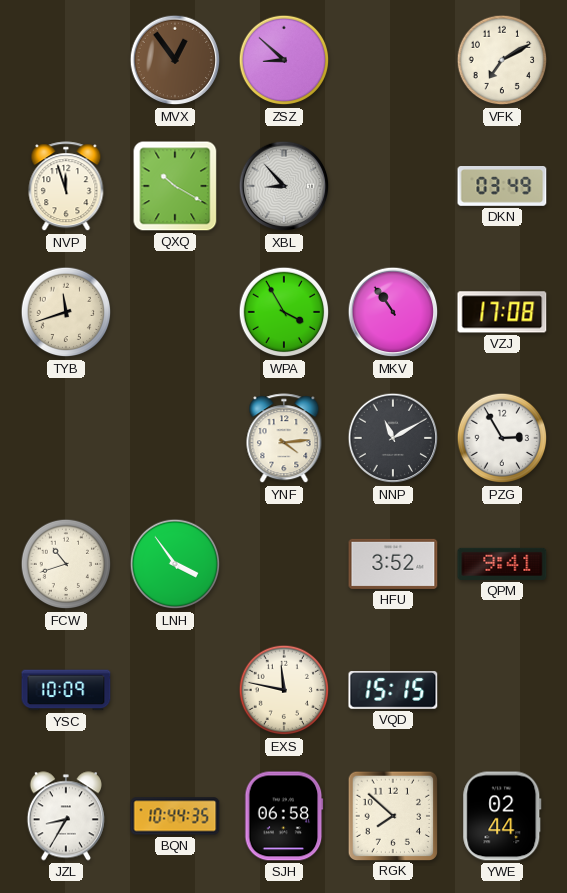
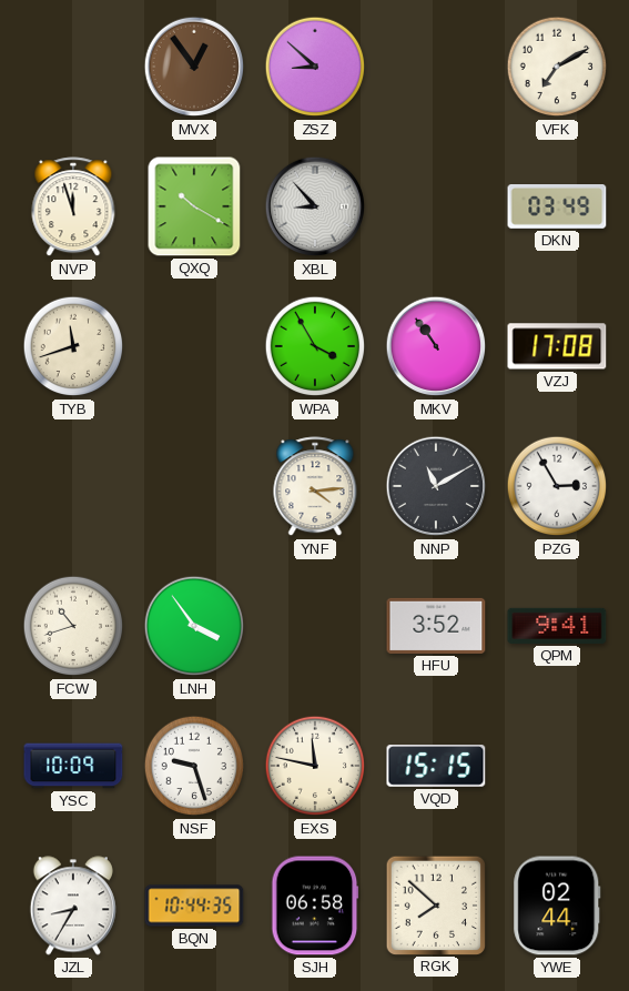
NSF: none -> 9:27 (194, 766)
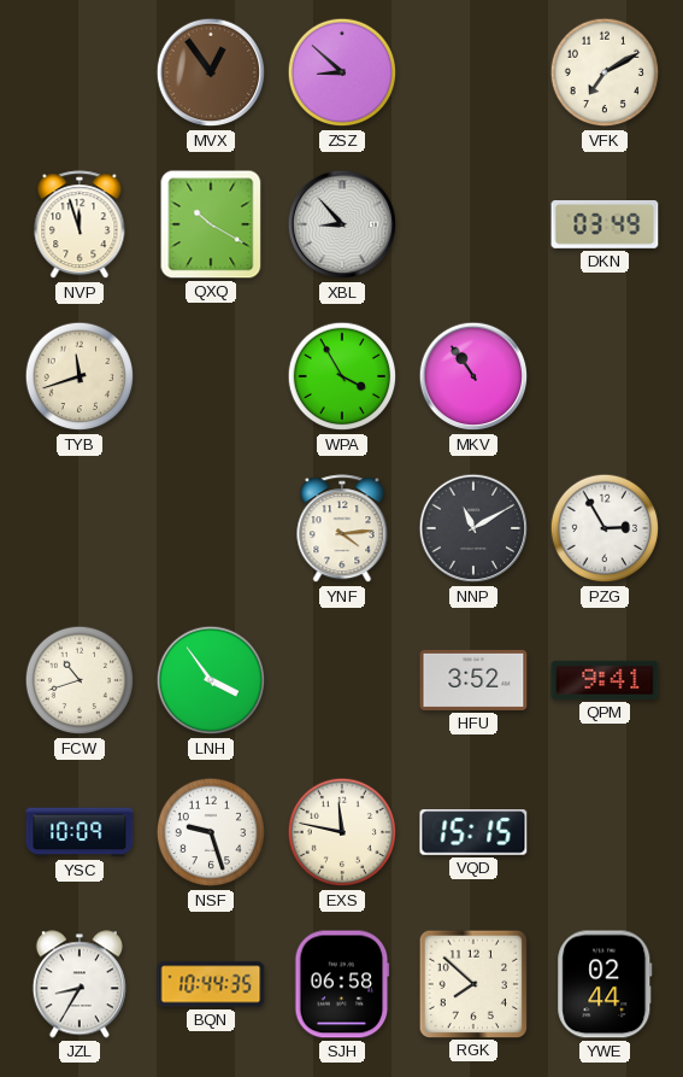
VZJ: 17:08 -> none (557, 346)
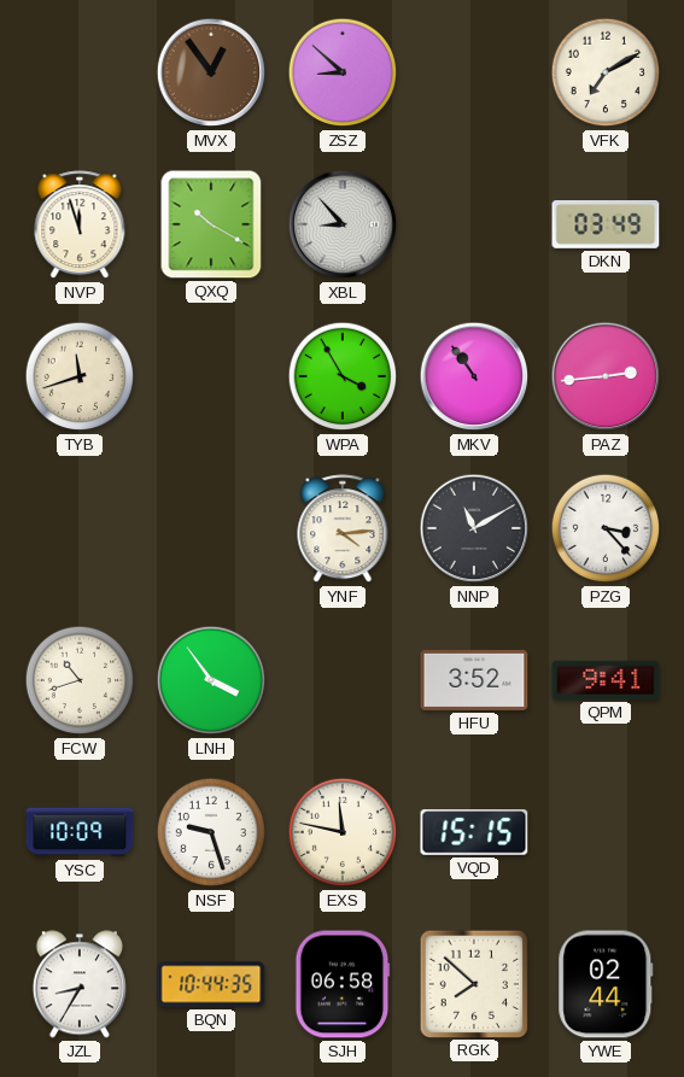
PAZ: none -> 2:44 (606, 376)
PZG: 2:55 -> 3:23 (606, 528)
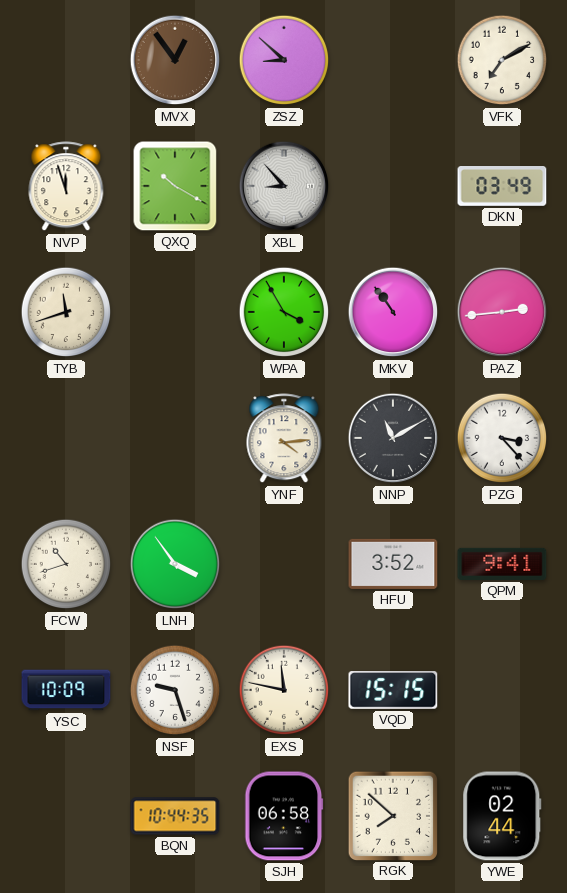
JZL: 8:35 -> none (80, 984)
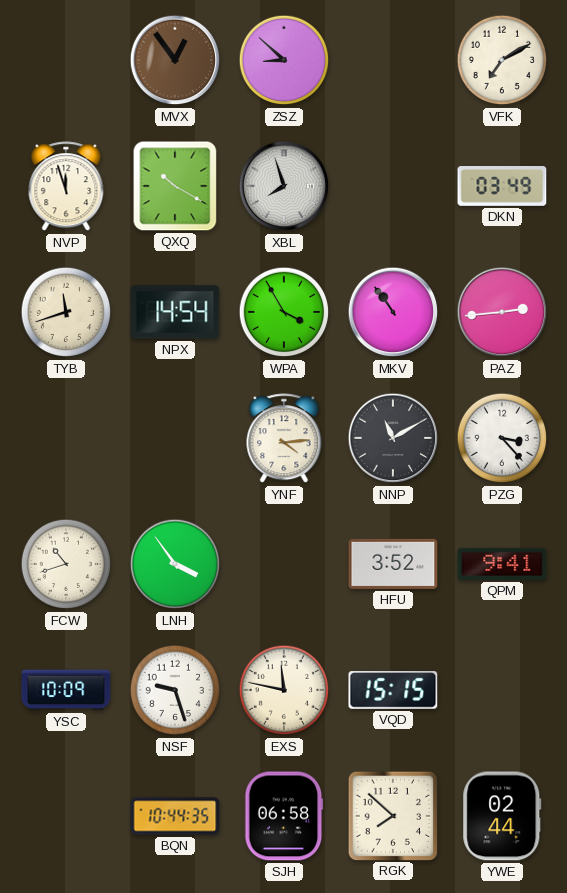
XBL: 8:53 -> 7:57 (284, 186)
NPX: none -> 14:54 (175, 312)
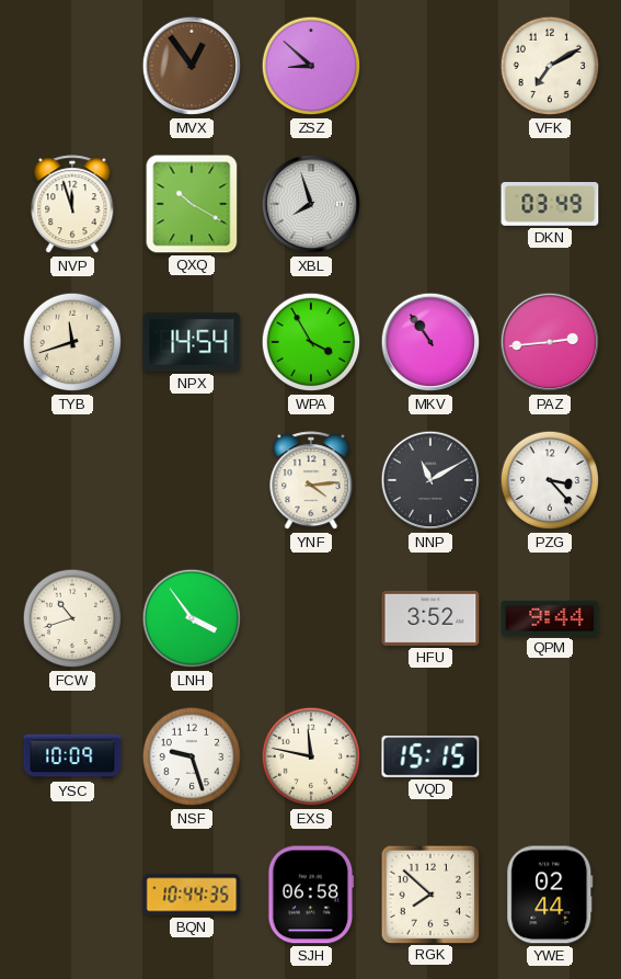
QPM: 9:41 -> 9:44 (550, 618)
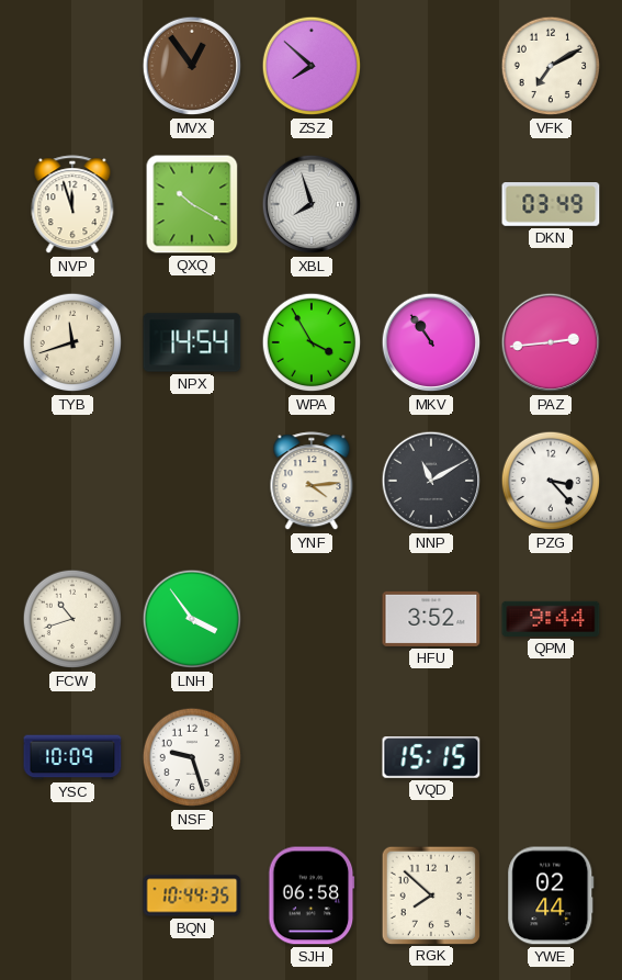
ZSZ: 8:52 -> 7:52 (312, 66)
EXS: 11:47 -> none (311, 756)
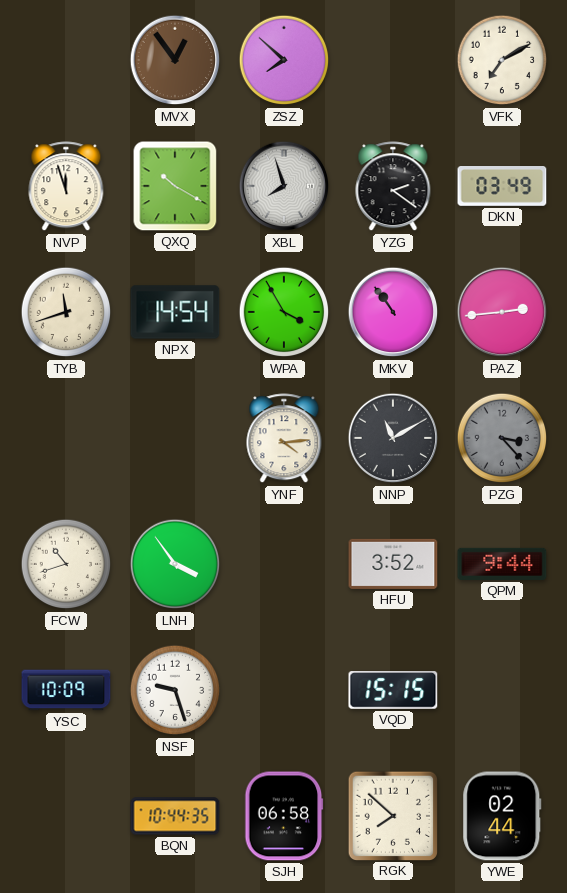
YZG: none -> 2:21 (393, 187)
PZG dial: white -> grey (502, 438)
